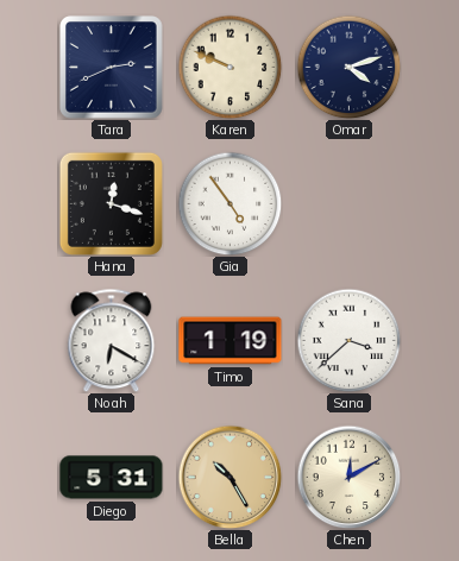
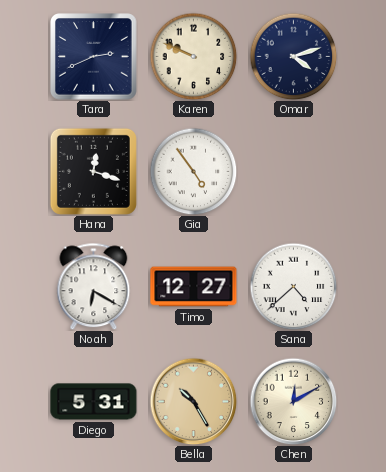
Timo: 1:19 -> 12:27 (194, 287)
Sana: 3:38 -> 4:38 (293, 286)
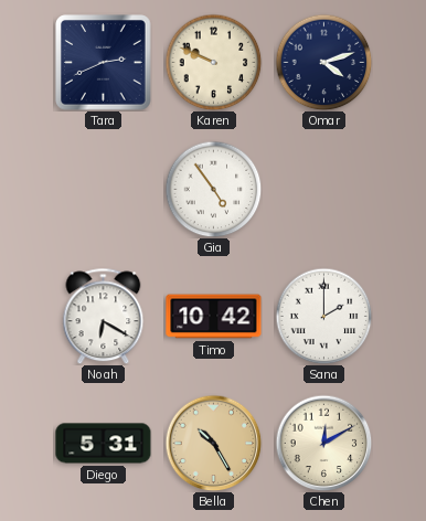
Hana: 12:18 -> none (93, 171)
Timo: 12:27 -> 10:42 (214, 317)
Sana: 4:38 -> 2:00 (323, 316)
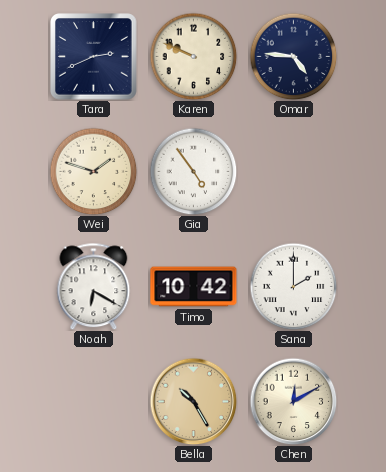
Omar: 4:12 -> 4:46 (293, 56)
Wei: none -> 1:48 (93, 171)
Diego: 5:31 -> none (104, 444)
